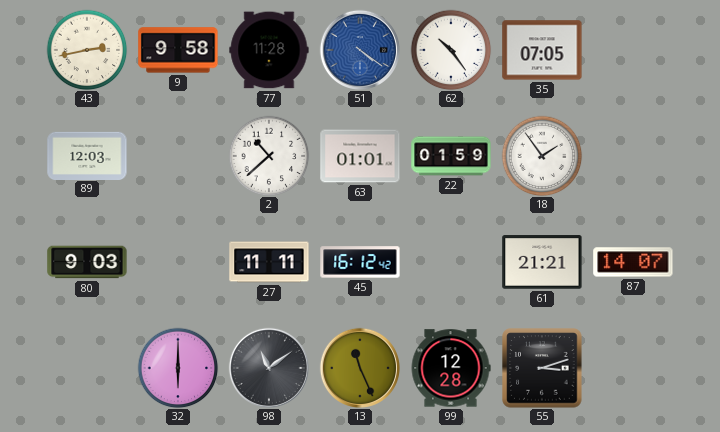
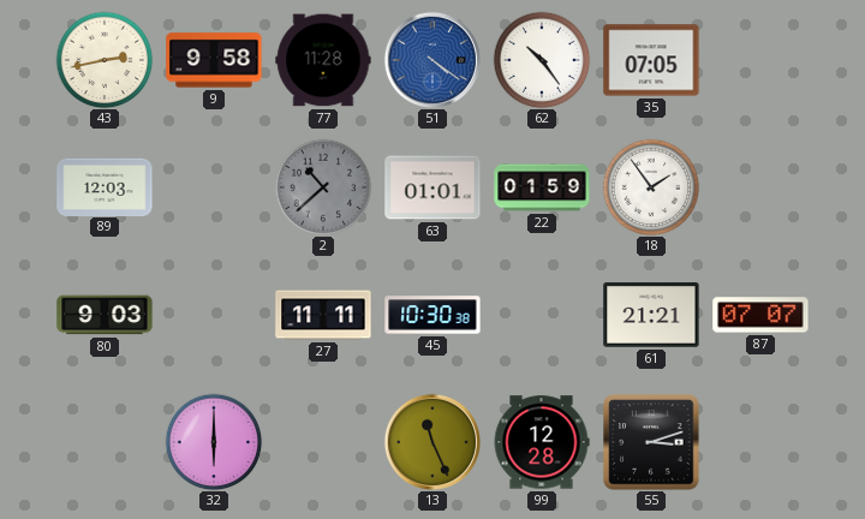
2 dial: white -> grey (323, 187)
45: 16:12 -> 10:30 (432, 315)
87: 14:07 -> 07:07 (760, 315)
98: 11:09 -> none (269, 368)
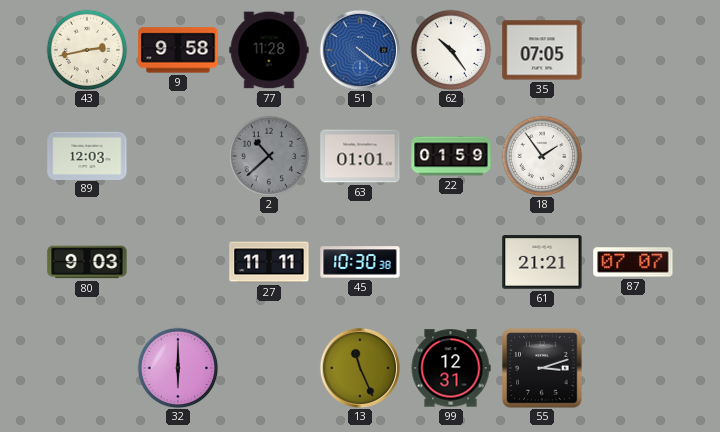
99: 12:28 -> 12:31 (451, 368)
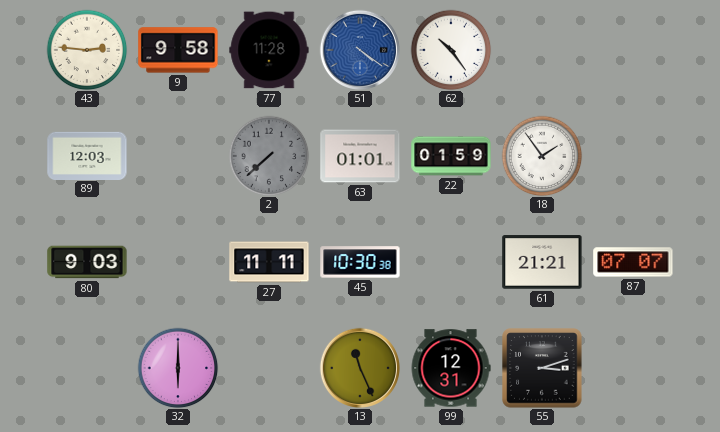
43: 2:43 -> 2:46 (87, 50)
35: 07:05 -> none (542, 50)
2: 10:38 -> 7:38 (269, 156)
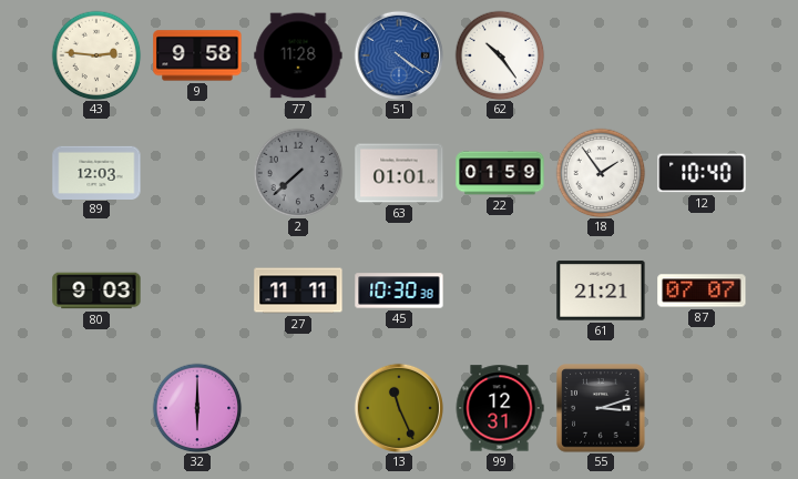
12: none -> 10:40 (702, 173)
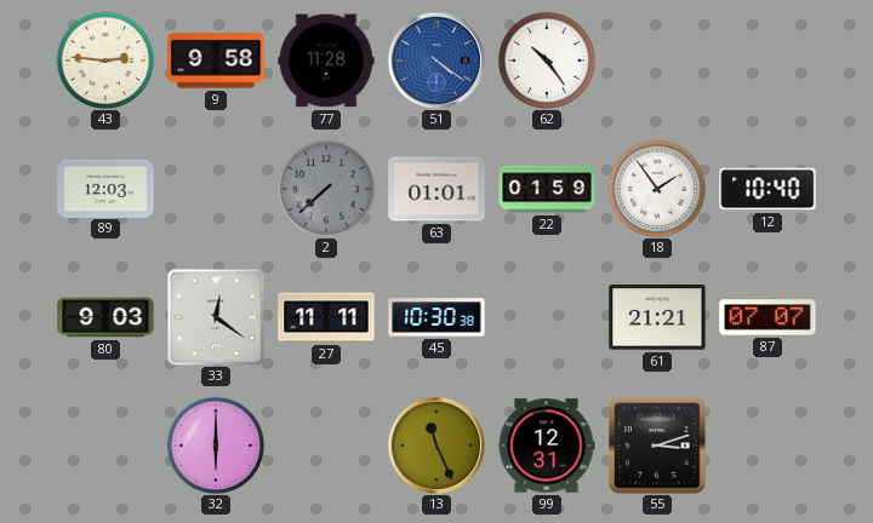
33: none -> 12:21 (216, 317)
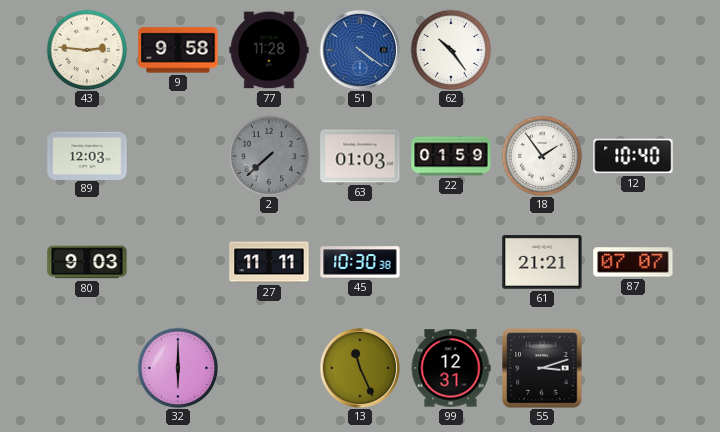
63: 01:01 -> 01:03 (360, 156)
33: 12:21 -> none (216, 317)
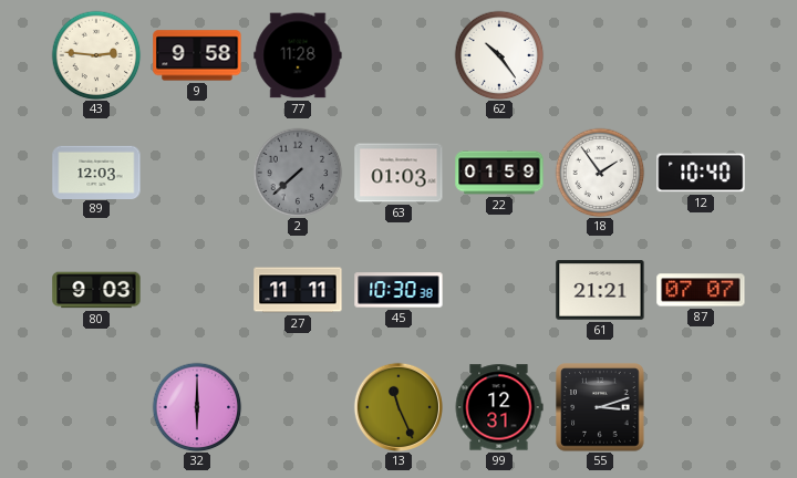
51: 4:21 -> none (360, 50)
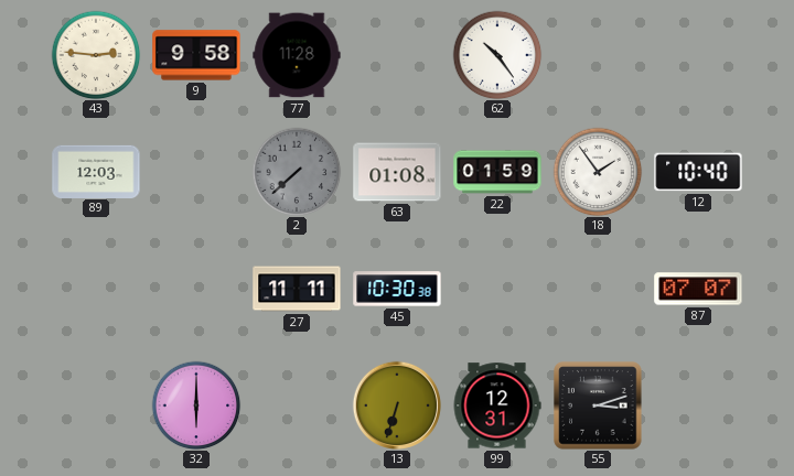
63: 01:03 -> 01:08 (397, 172)
80: 9:03 -> none (96, 290)
61: 21:21 -> none (600, 290)
13: 11:26 -> 6:33 (397, 405)
